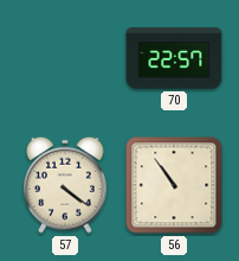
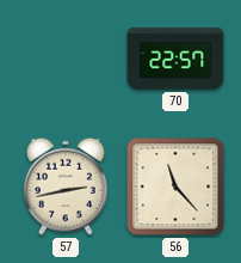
57: 4:21 -> 2:43 (67, 186)
56: 10:54 -> 11:23 (175, 186)
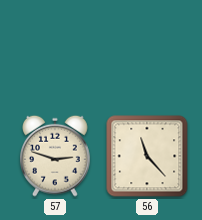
70: 22:57 -> none (175, 59)
57: 2:43 -> 2:48 (56, 156)
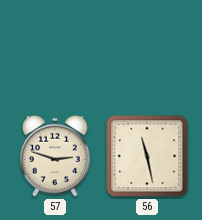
56: 11:23 -> 11:28 (147, 156)
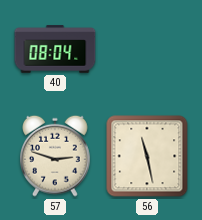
40: none -> 08:04 (55, 49)
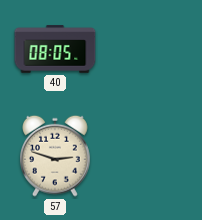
40: 08:04 -> 08:05 (55, 49)
56: 11:28 -> none (147, 156)
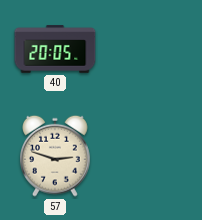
40: 08:05 -> 20:05 (55, 49)
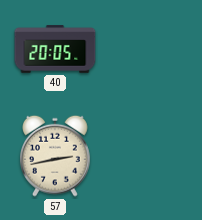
57: 2:48 -> 2:43 (56, 156)
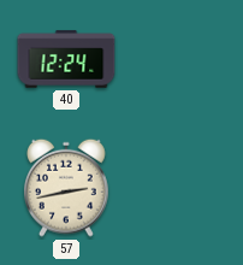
40: 20:05 -> 12:24 (66, 59)
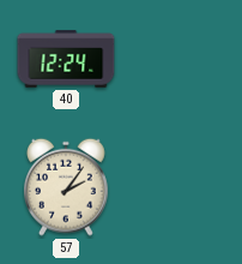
57: 2:43 -> 2:06 (67, 187)
